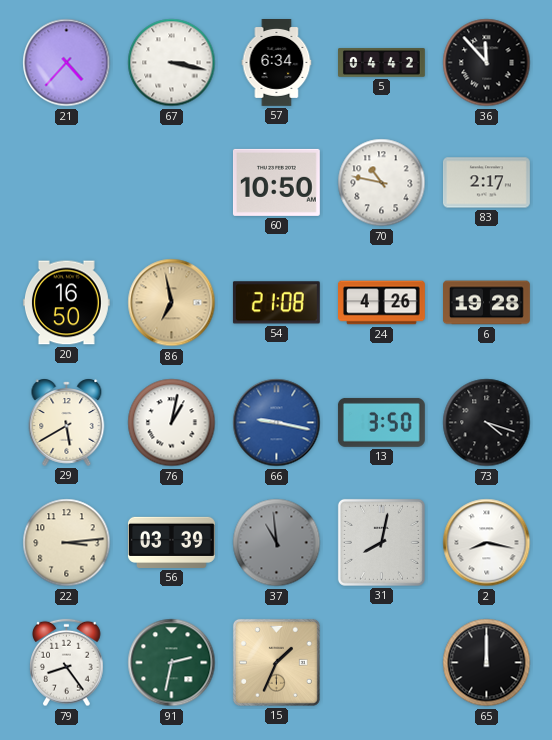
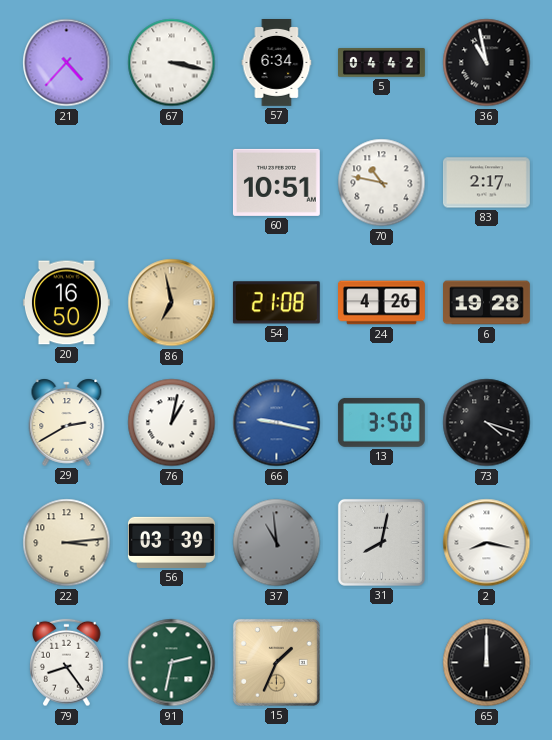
36: 11:53 -> 10:58 (487, 63)
60: 10:50 -> 10:51 (276, 182)
29: 5:40 -> 2:40 (67, 422)
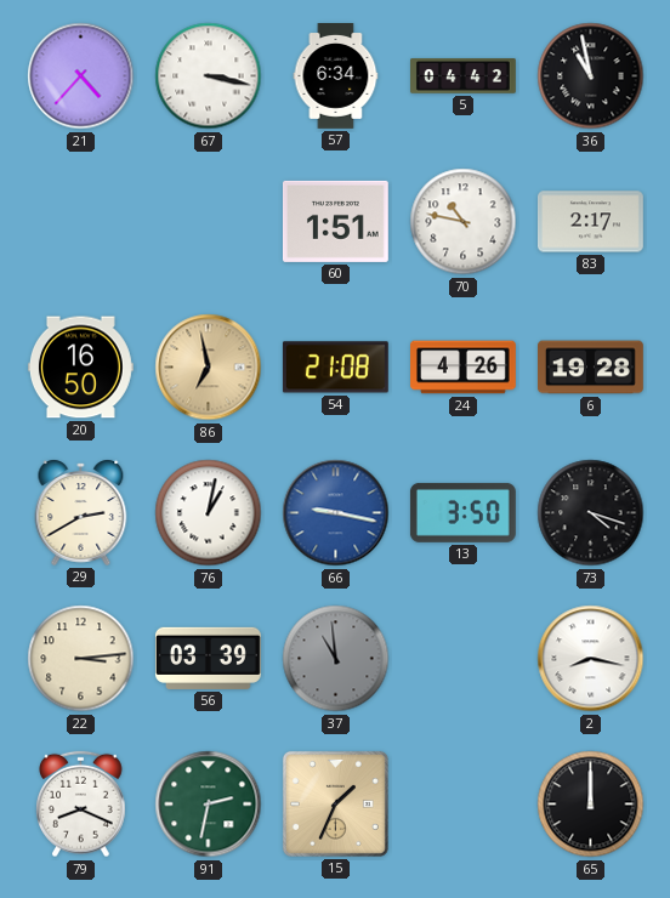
60: 10:51 -> 1:51 (335, 221)
31: 8:02 -> none (381, 542)
79: 8:24 -> 8:19 (81, 805)
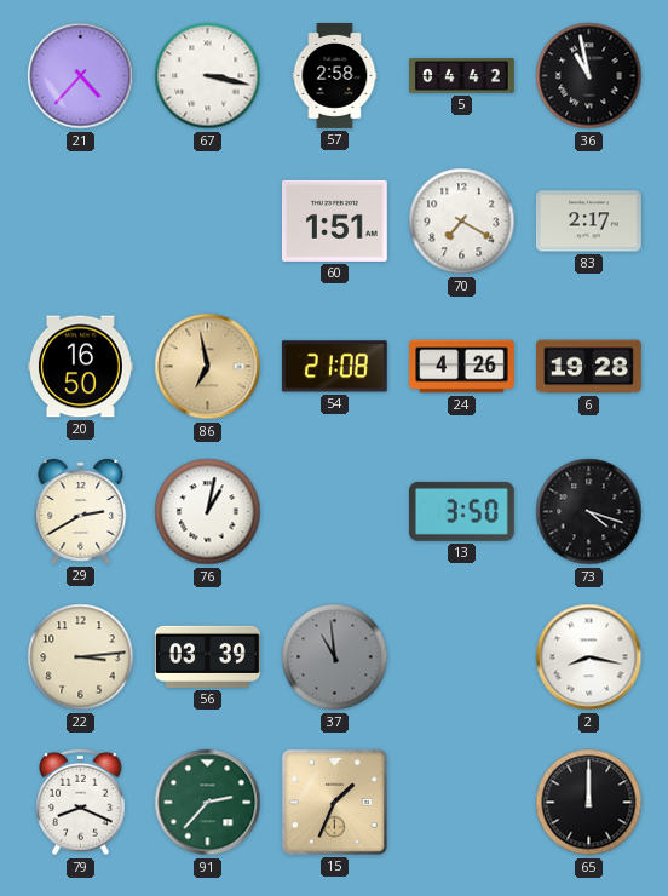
57: 6:34 -> 2:58 (335, 76)
70: 10:47 -> 7:20 (462, 222)
66: 9:17 -> none (336, 513)
91: 2:32 -> 2:37 (208, 803)
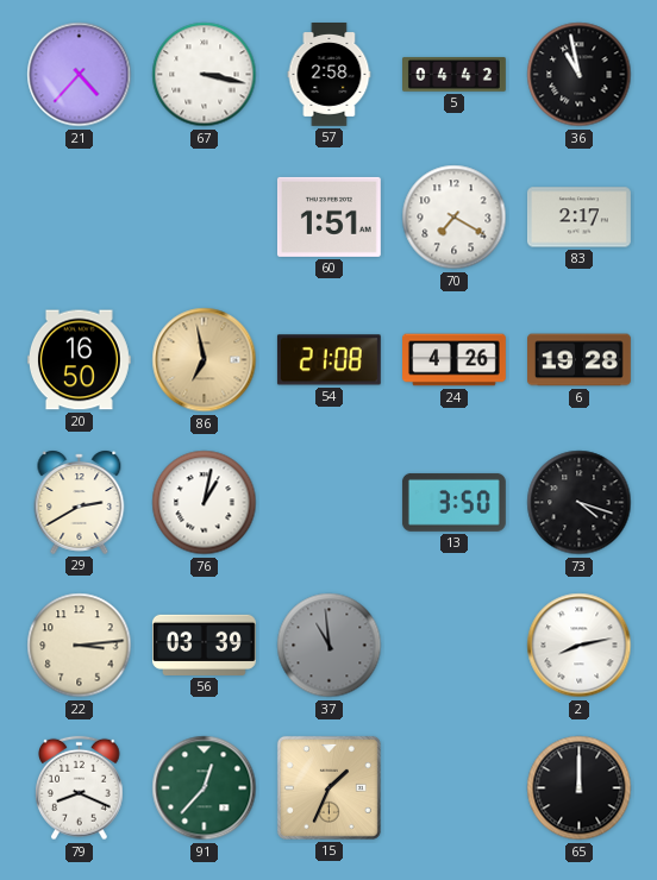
2: 8:17 -> 8:13 (580, 646)
91: 2:37 -> 12:37 (205, 788)
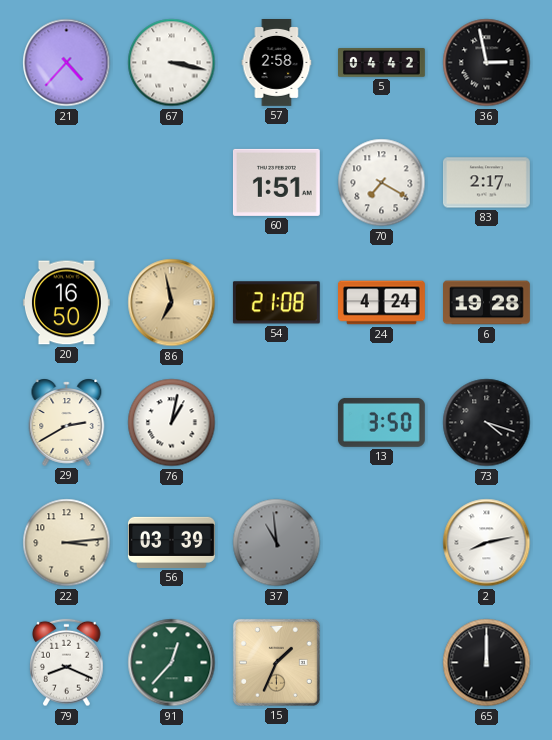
36: 10:58 -> 2:58 (487, 63)
24: 4:26 -> 4:24 (382, 303)
